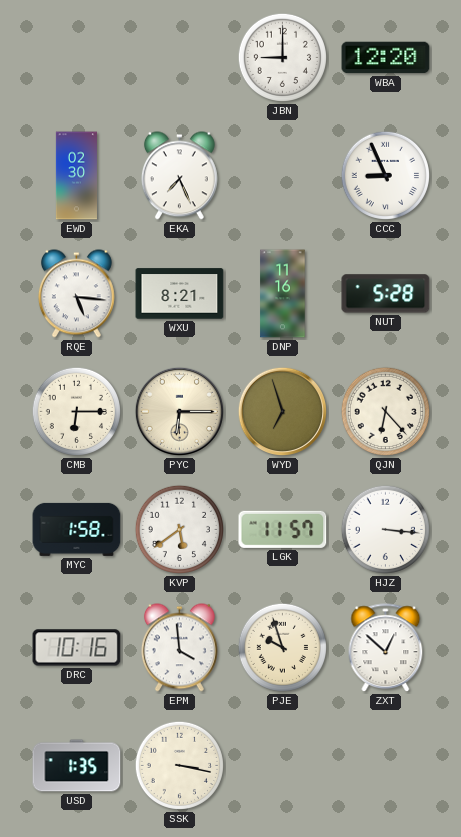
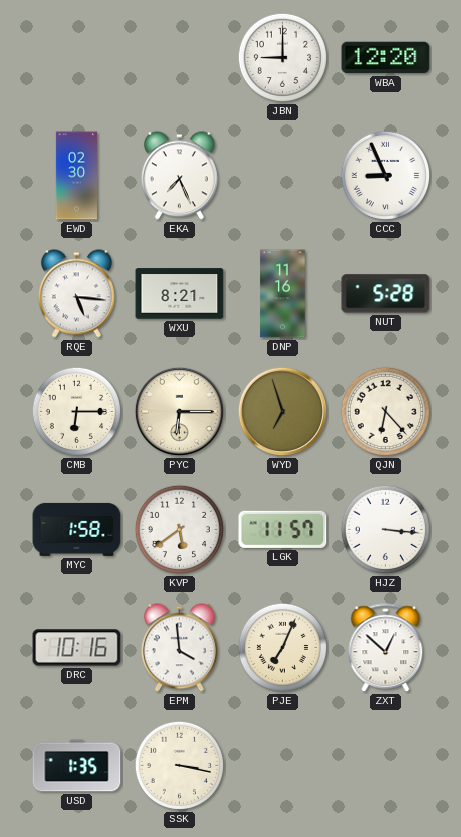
PJE: 9:57 -> 7:04 (282, 647)
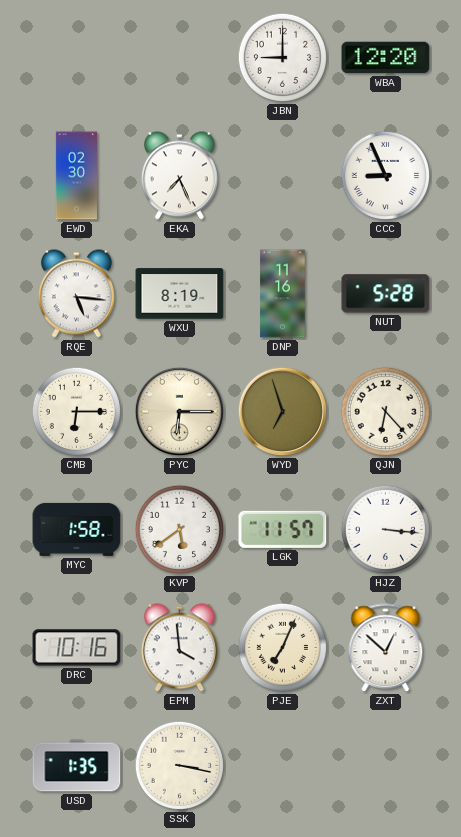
WXU: 8:21 -> 8:19 (180, 294)
